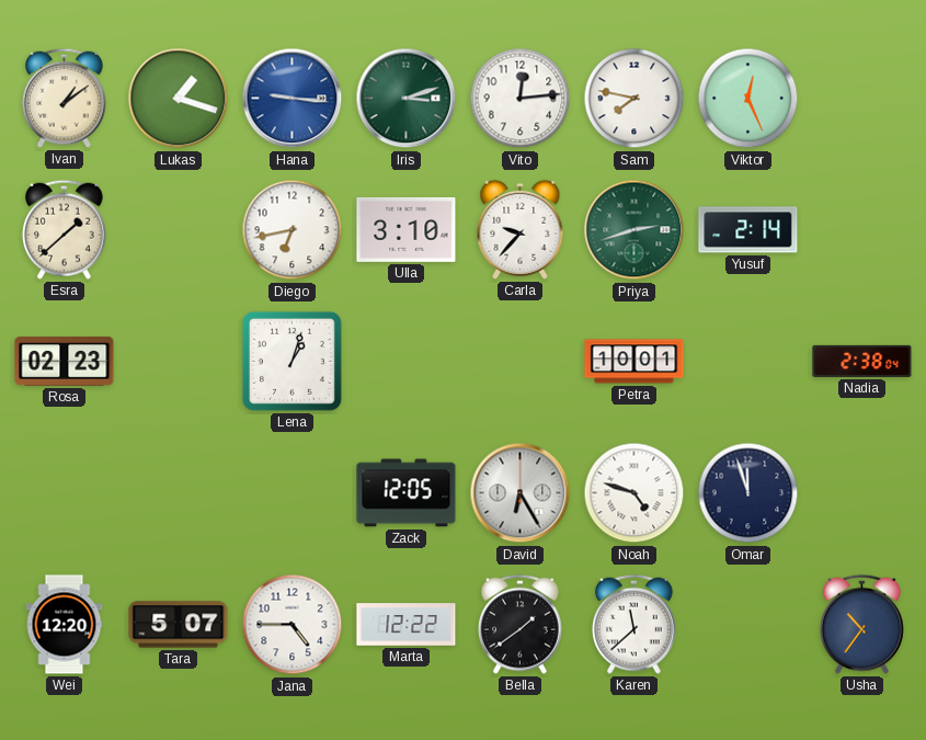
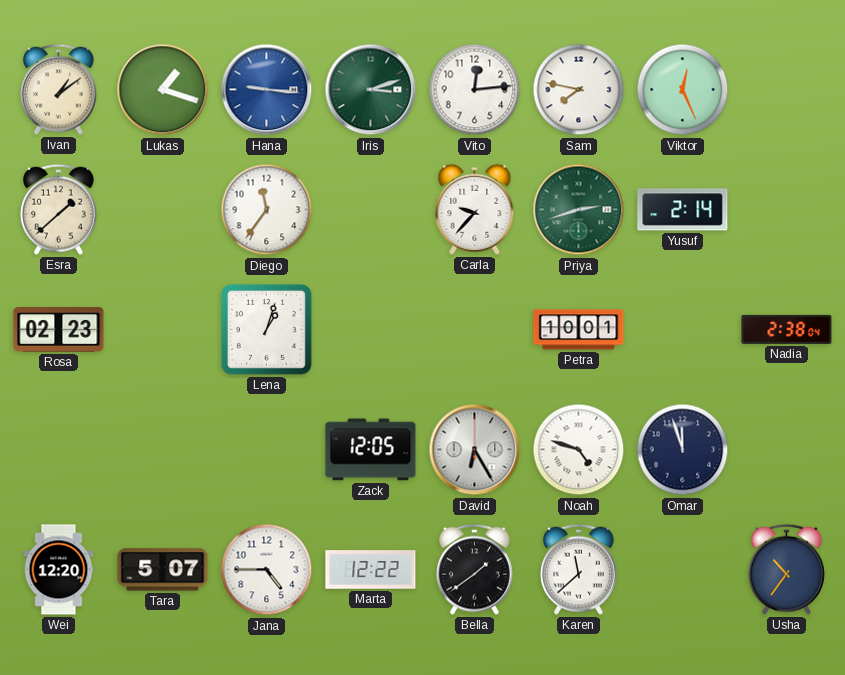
Diego: 6:43 -> 11:36 (267, 210)
Ulla: 3:10 -> none (407, 229)
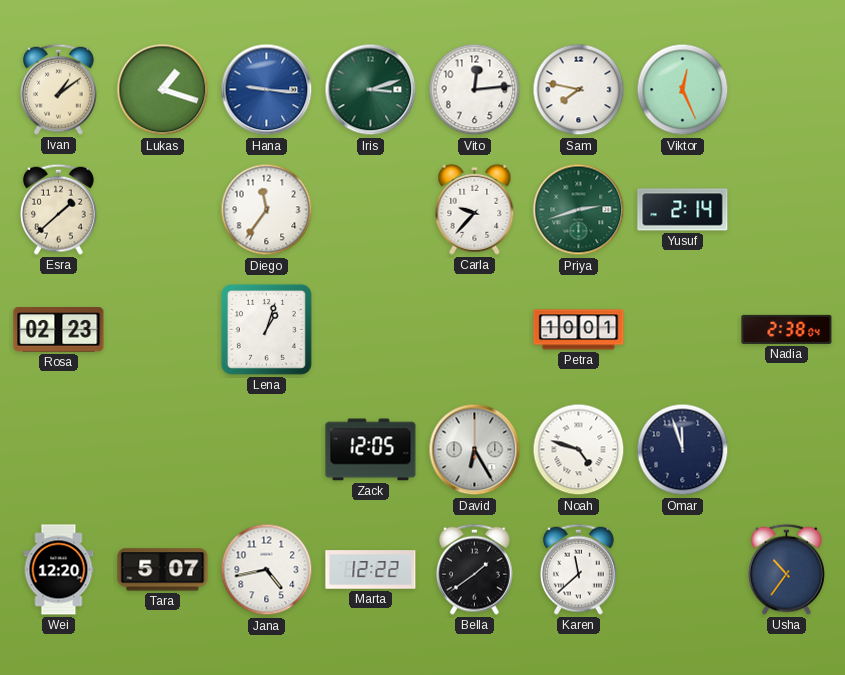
Jana: 4:45 -> 4:43 (267, 570)
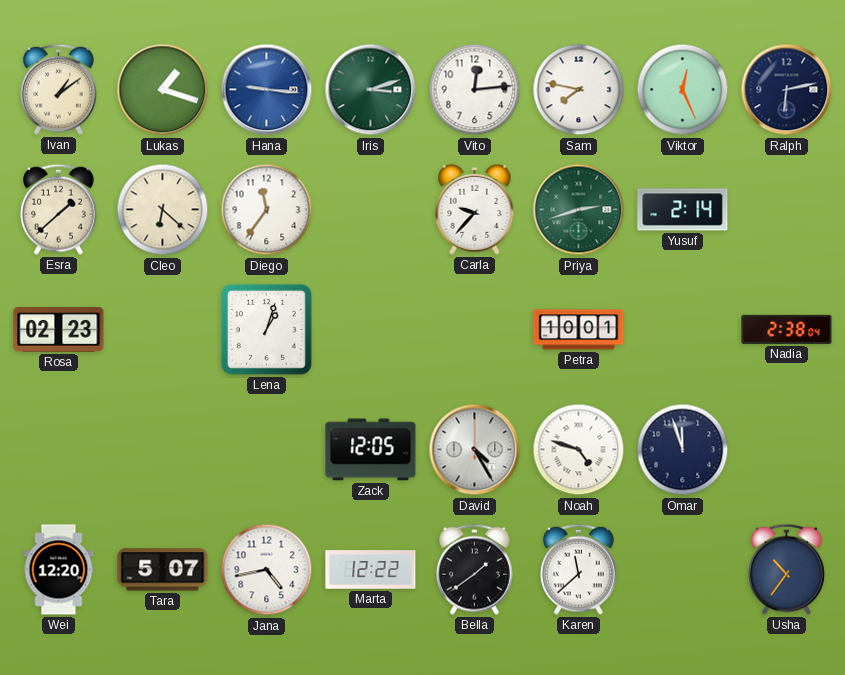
Ralph: none -> 6:13 (787, 90)
Cleo: none -> 6:22 (163, 210)
David: 6:25 -> 4:25 (475, 450)
